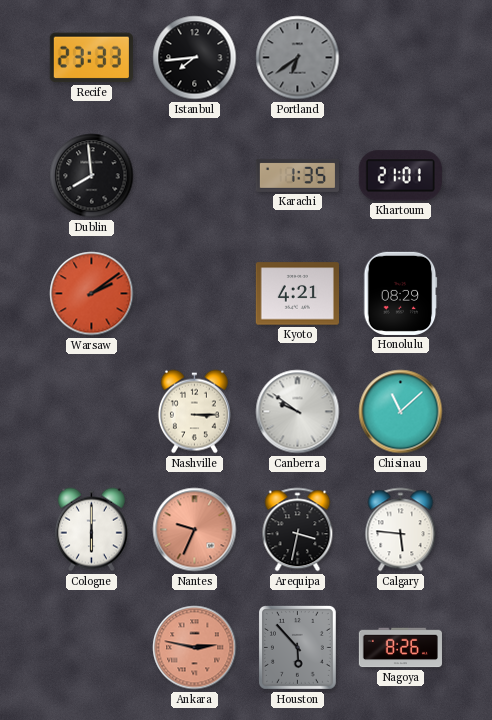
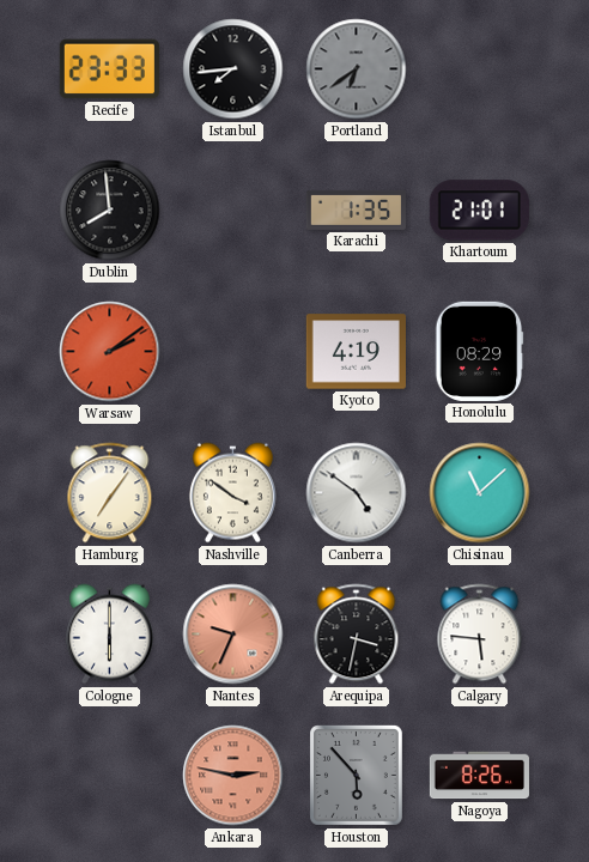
Kyoto: 4:21 -> 4:19 (356, 352)
Hamburg: none -> 7:06 (110, 493)
Nashville: 3:15 -> 3:51 (232, 493)
Canberra: 9:51 -> 4:51 (357, 493)
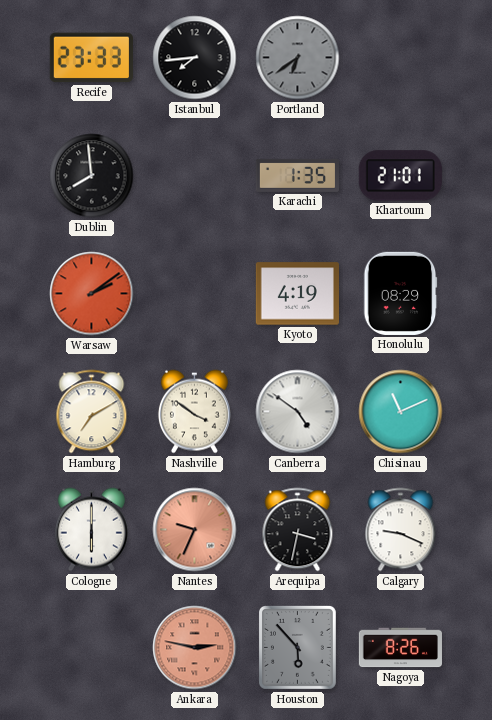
Hamburg: 7:06 -> 7:10 (92, 412)
Chisinau: 11:08 -> 11:11 (401, 412)
Calgary: 5:46 -> 9:19 (401, 530)
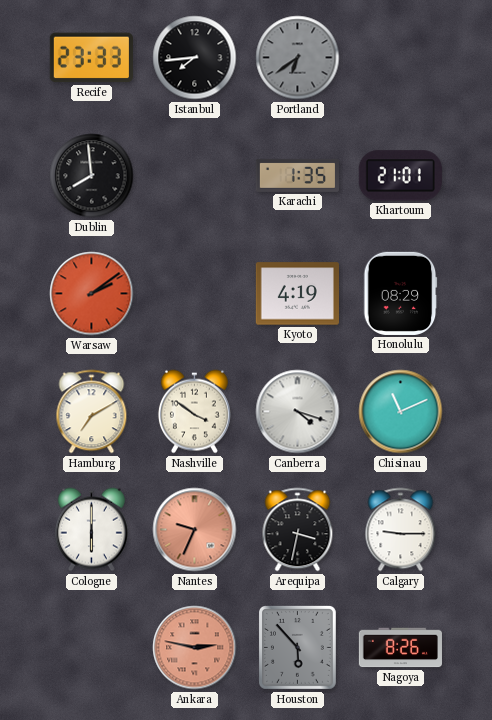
Canberra: 4:51 -> 4:18 (298, 412)
Calgary: 9:19 -> 9:15 (401, 530)
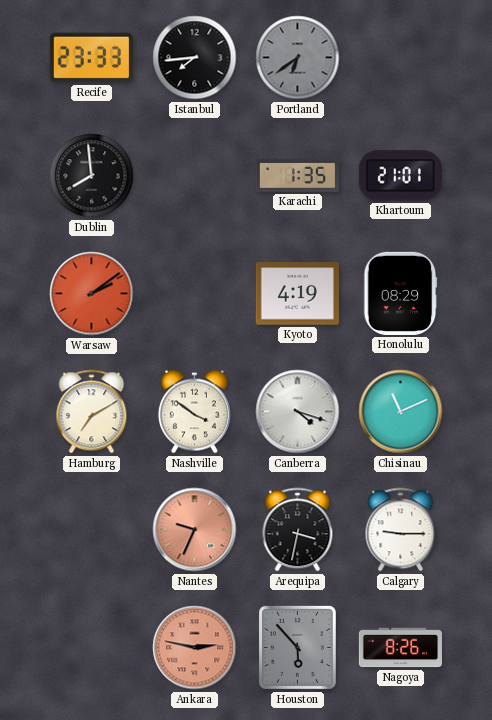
Cologne: 6:00 -> none (91, 530)
